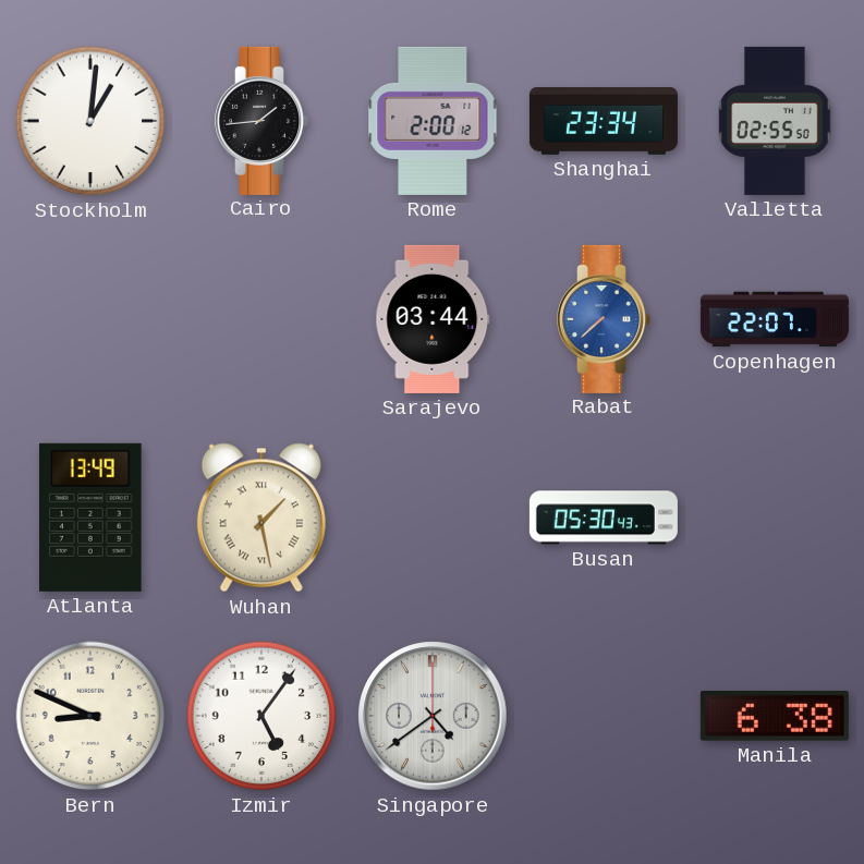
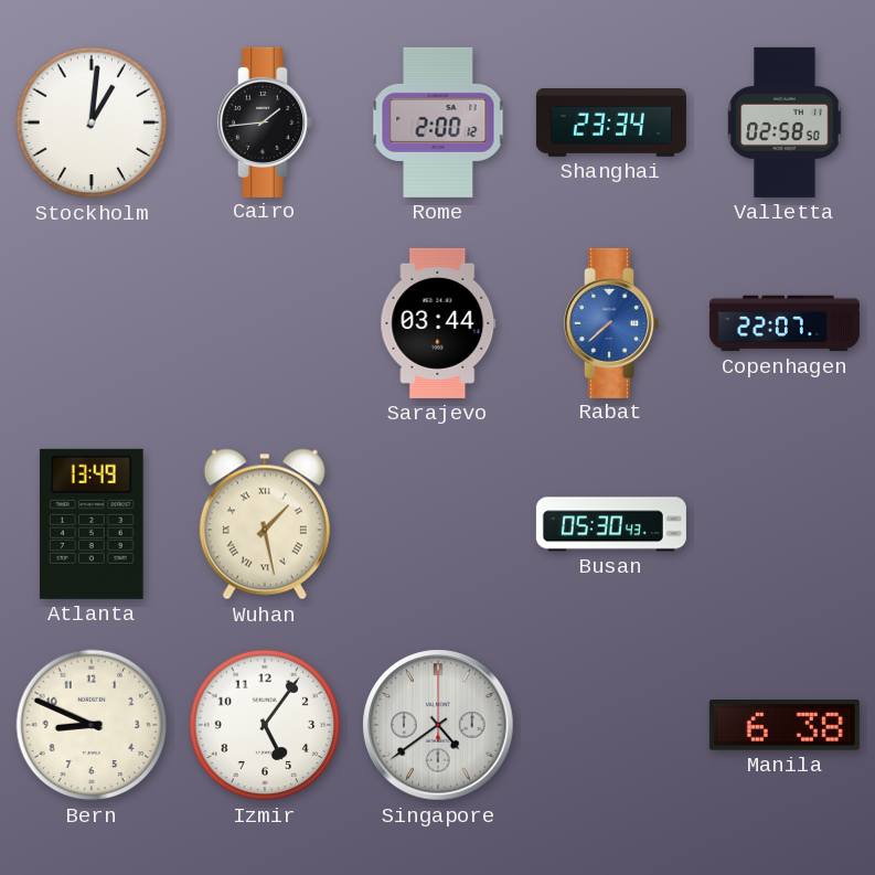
Valletta: 02:55 -> 02:58 (785, 122)
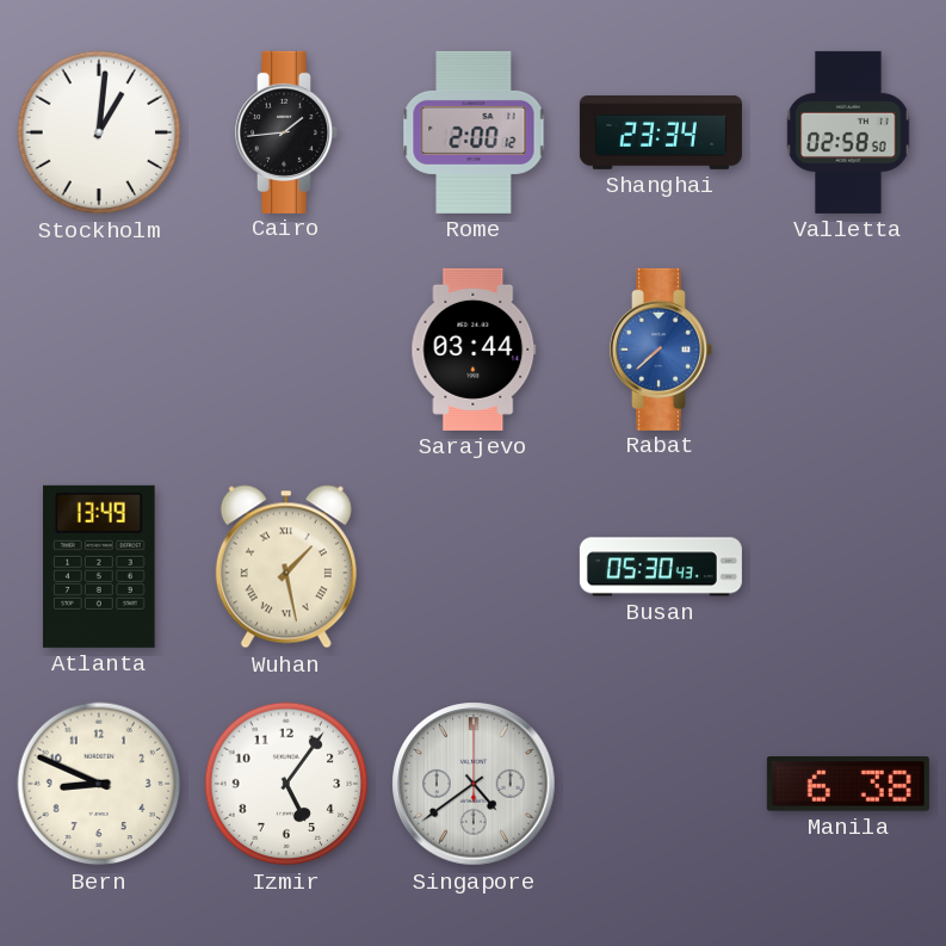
Copenhagen: 22:07 -> none (785, 323)
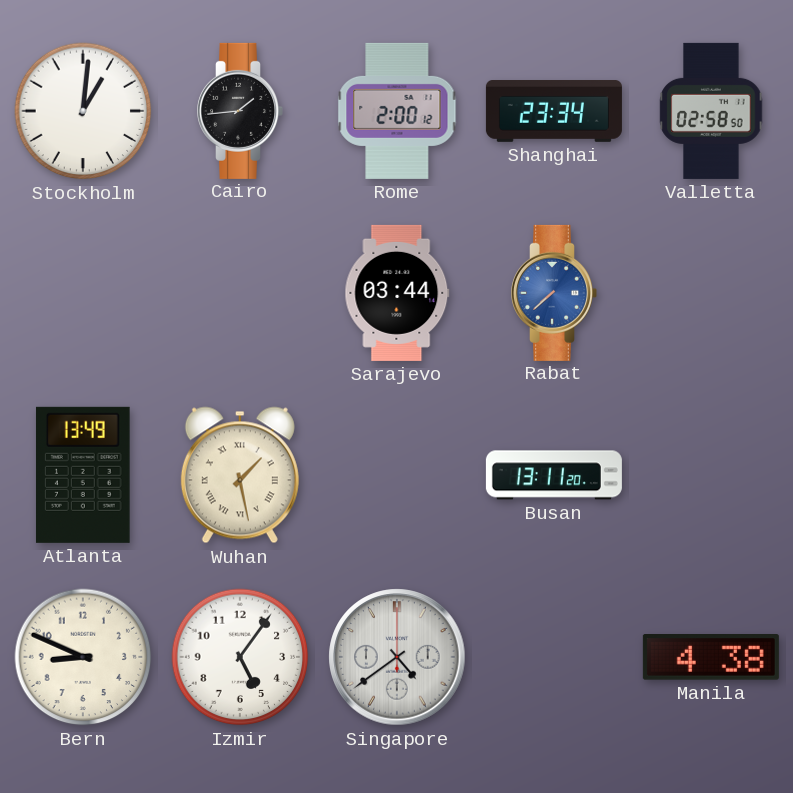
Busan: 05:30 -> 13:11 (554, 475)
Manila: 6:38 -> 4:38 (711, 658)
